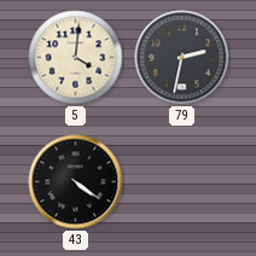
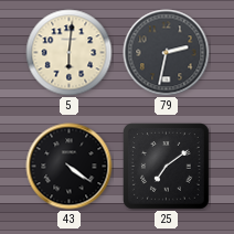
5: 4:01 -> 6:01 (70, 53)
25: none -> 7:09 (167, 167)
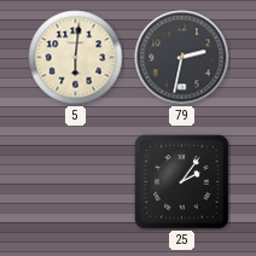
43: 4:21 -> none (70, 167)
25: 7:09 -> 2:06 (182, 182)
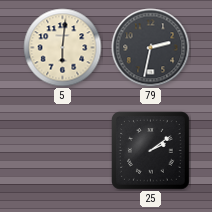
25: 2:06 -> 2:09 (151, 151)
